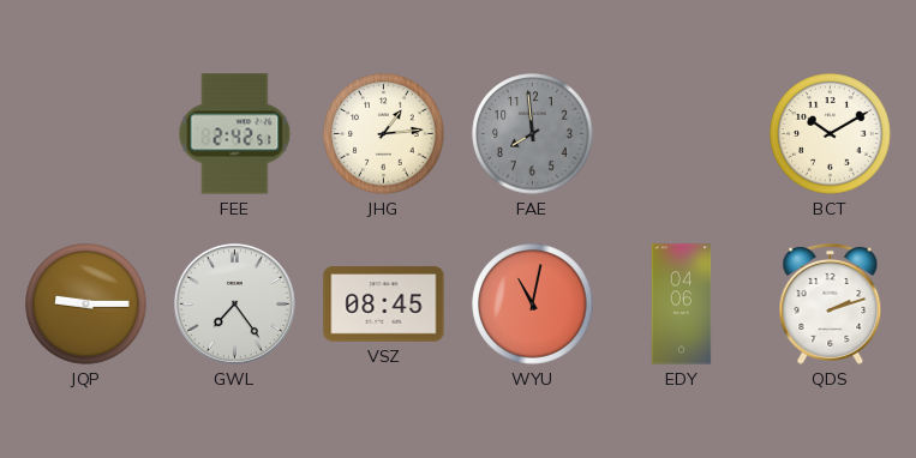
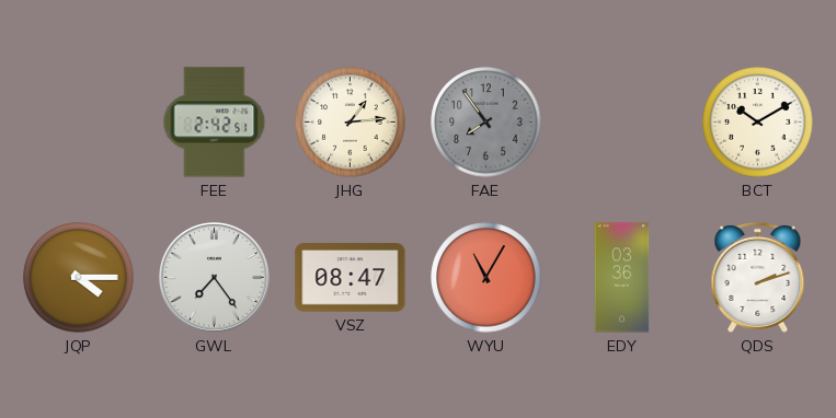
FAE: 7:59 -> 7:54 (486, 123)
JQP: 9:15 -> 4:15 (79, 278)
VSZ: 08:45 -> 08:47 (351, 278)
WYU: 11:02 -> 11:05 (486, 278)
EDY: 04:06 -> 03:36 (622, 278)
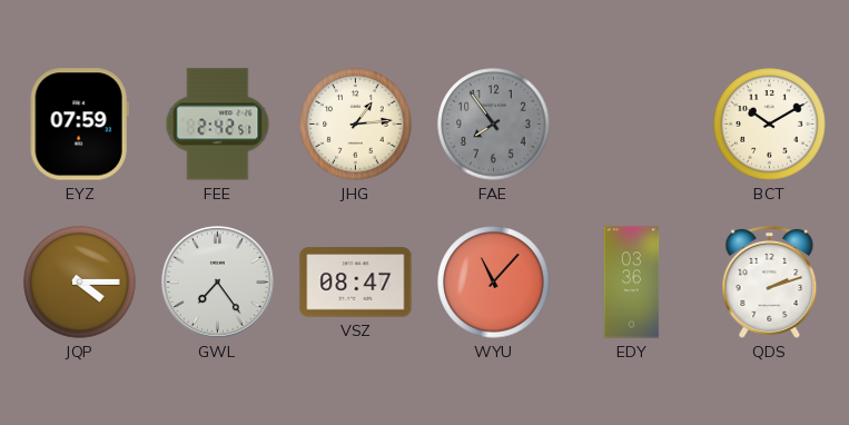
EYZ: none -> 07:59 (79, 125)
WYU: 11:05 -> 11:07 (494, 283)
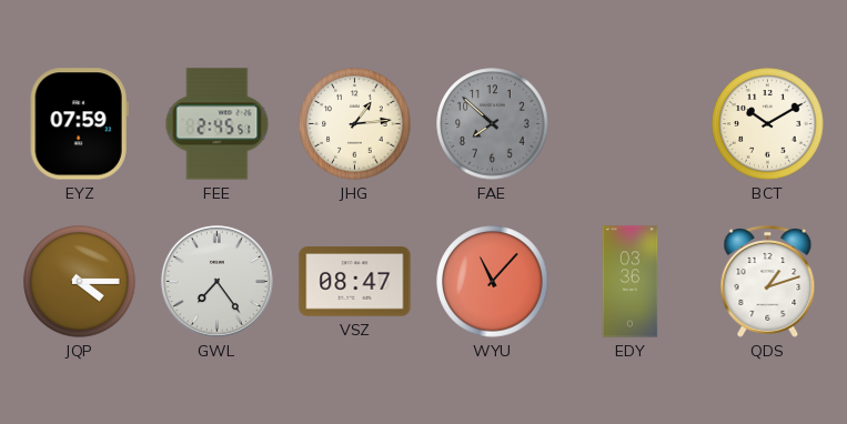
FEE: 2:42 -> 2:45 (218, 124)
FAE: 7:54 -> 7:52 (493, 124)
QDS: 2:12 -> 1:12 (768, 281)
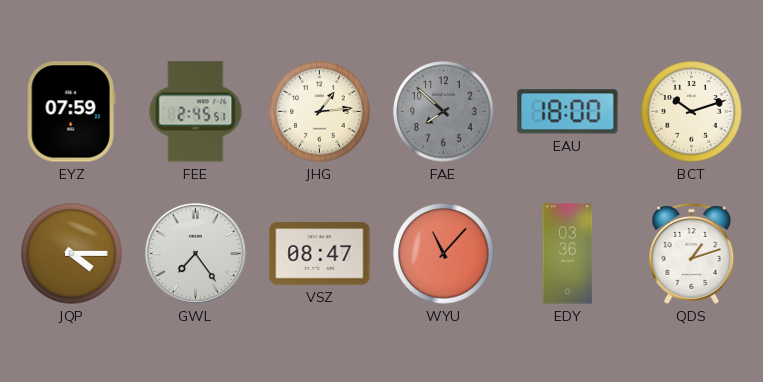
EAU: none -> 18:00 (568, 112)
BCT: 10:10 -> 10:12 (692, 112)
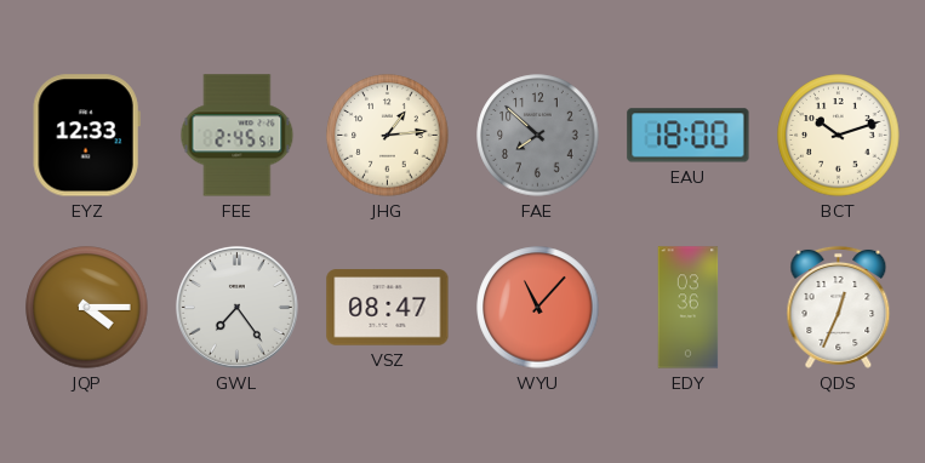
EYZ: 07:59 -> 12:33 (86, 136)
QDS: 1:12 -> 12:34 (839, 307)
